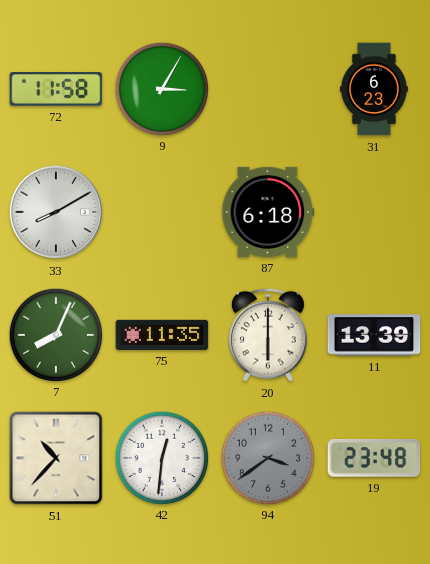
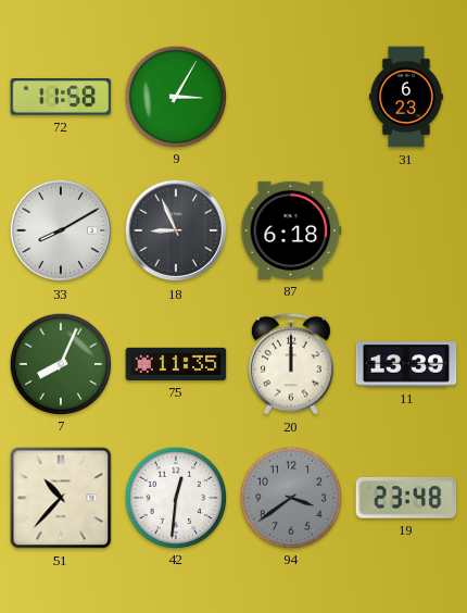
18: none -> 8:56 (176, 230)
20: 6:00 -> 12:00 (291, 364)
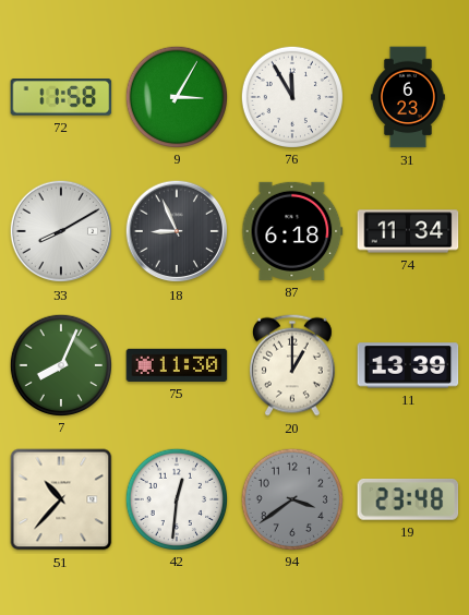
76: none -> 11:55 (291, 96)
74: none -> 11:34 (408, 231)
75: 11:35 -> 11:30 (177, 365)
20: 12:00 -> 1:00 (292, 365)
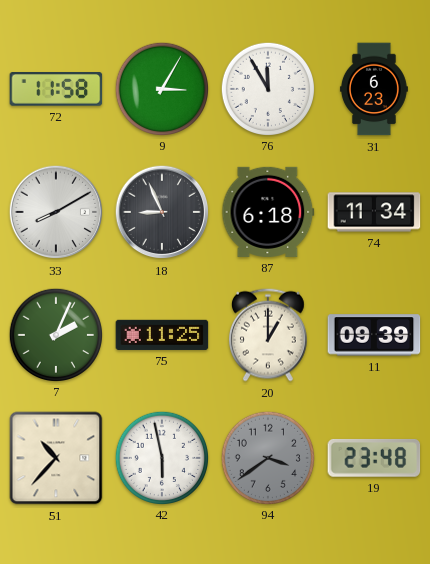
7: 8:04 -> 2:04 (55, 334)
75: 11:30 -> 11:25 (162, 335)
11: 13:39 -> 09:39 (374, 335)
42: 12:31 -> 5:58 (161, 457)
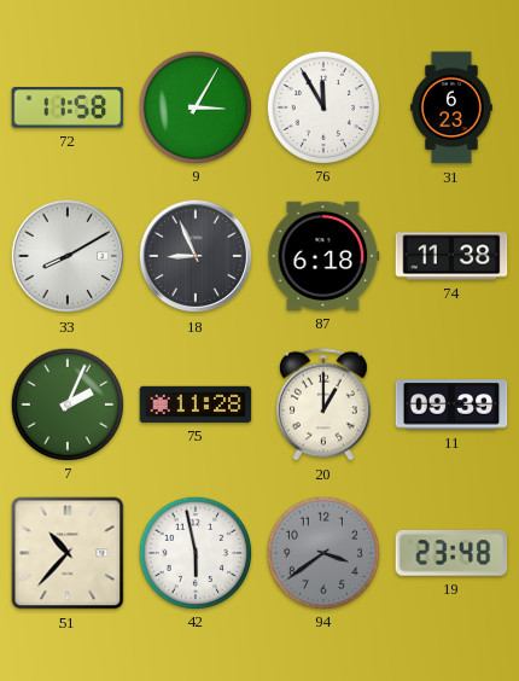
74: 11:34 -> 11:38 (451, 256)
75: 11:25 -> 11:28 (196, 404)
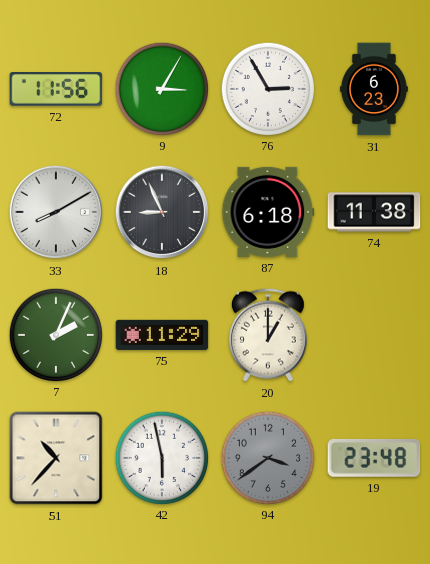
72: 11:58 -> 11:56 (56, 89)
76: 11:55 -> 2:55 (267, 88)
75: 11:28 -> 11:29 (162, 335)
11: 09:39 -> none (451, 404)
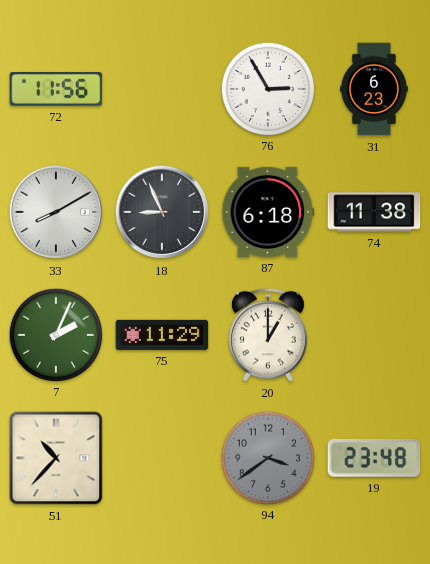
9: 3:05 -> none (161, 88)
42: 5:58 -> none (161, 457)
